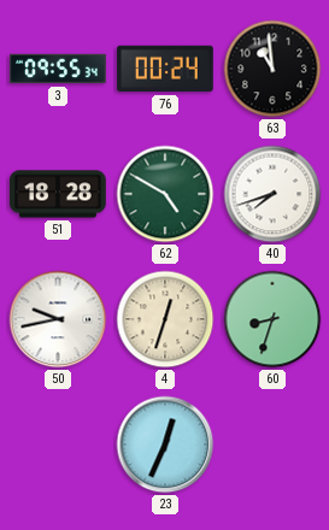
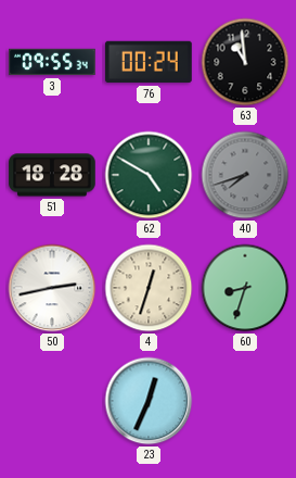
40 dial: white -> grey (245, 175)
50: 9:43 -> 2:43 (52, 288)
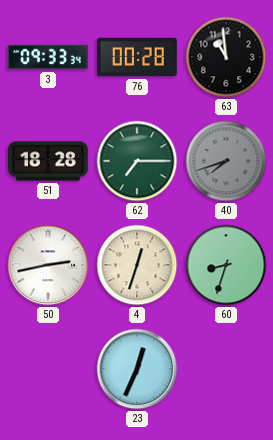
3: 09:55 -> 09:33 (48, 57)
76: 00:24 -> 00:28 (137, 57)
62: 4:50 -> 7:15 (137, 161)
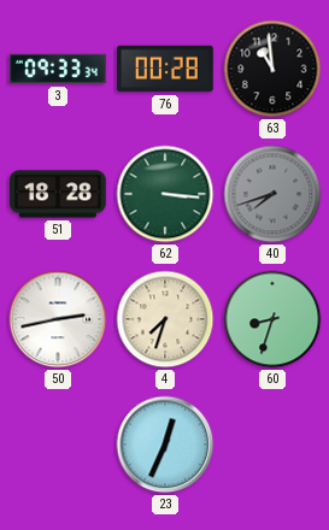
62: 7:15 -> 3:16 (165, 194)
4: 12:33 -> 7:33 (165, 319)
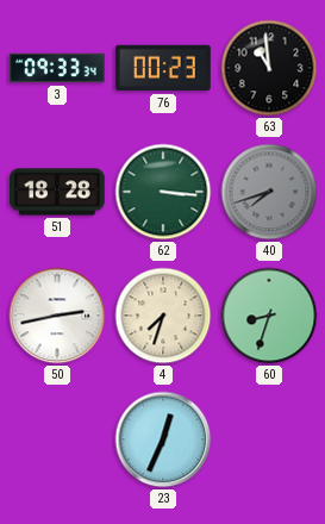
76: 00:28 -> 00:23 (163, 68)
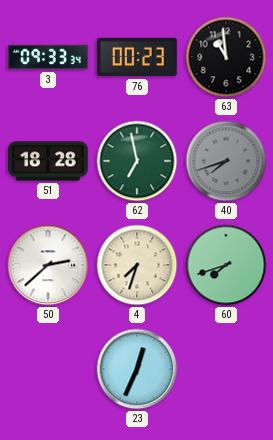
62: 3:16 -> 6:58 (137, 161)
50: 2:43 -> 2:38 (48, 265)
60: 8:33 -> 7:42 (226, 265)
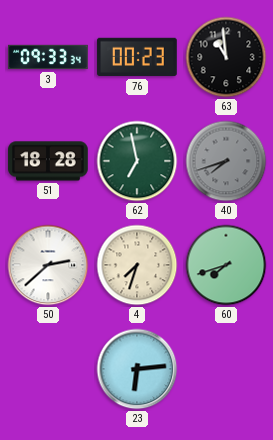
23: 12:34 -> 6:14 (137, 369)
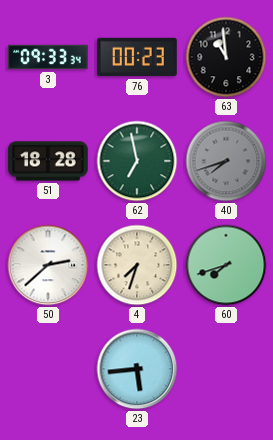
23: 6:14 -> 5:44 (137, 369)
